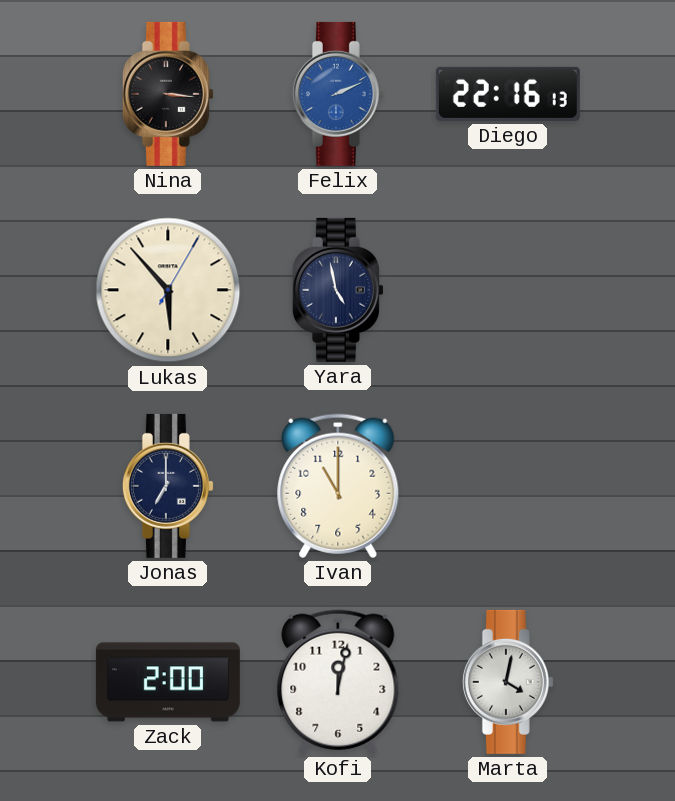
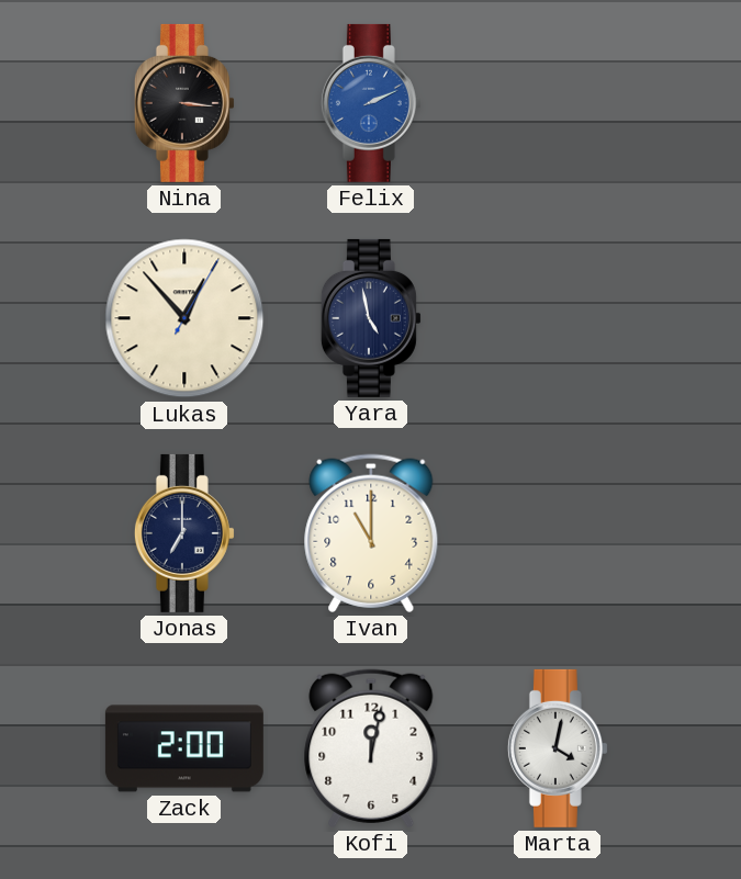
Diego: 22:16 -> none (508, 94)
Lukas: 5:53 -> 12:53 (184, 318)
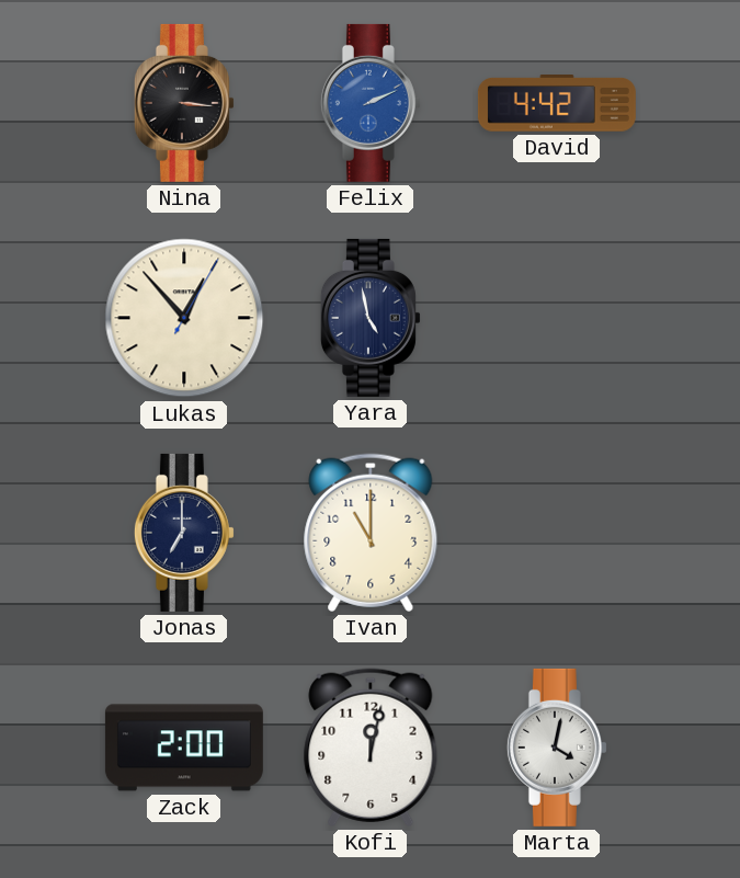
David: none -> 4:42 (557, 103)
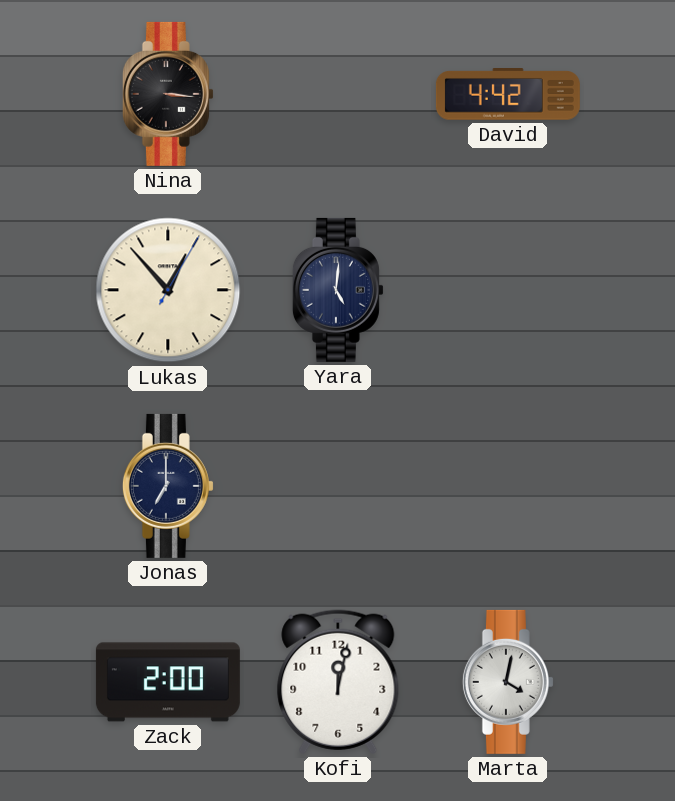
Felix: 2:11 -> none (371, 103)
Yara: 4:58 -> 5:01 (338, 290)
Ivan: 11:00 -> none (371, 533)
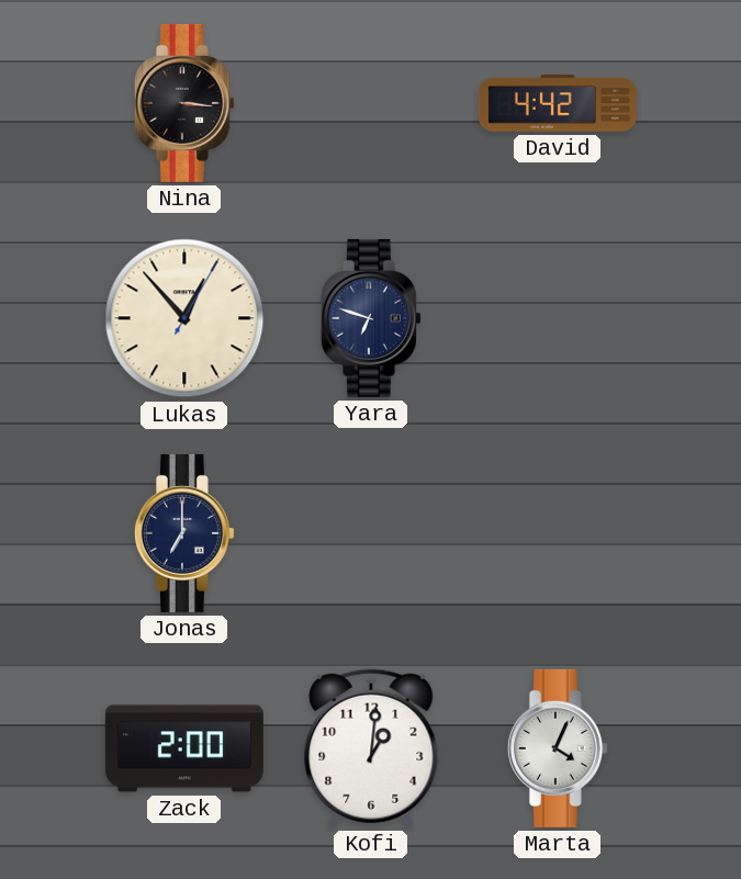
Yara: 5:01 -> 6:48 (371, 318)
Kofi: 12:02 -> 1:01 (371, 748)
Marta: 4:02 -> 4:04 (558, 748)
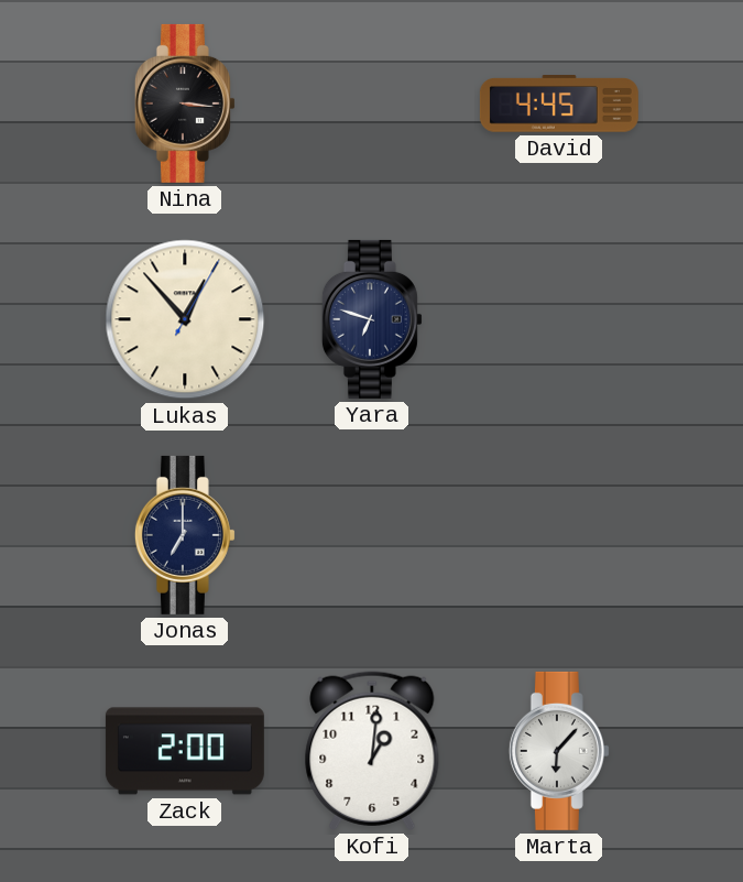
David: 4:42 -> 4:45 (559, 104)
Marta: 4:04 -> 6:07 (559, 751)
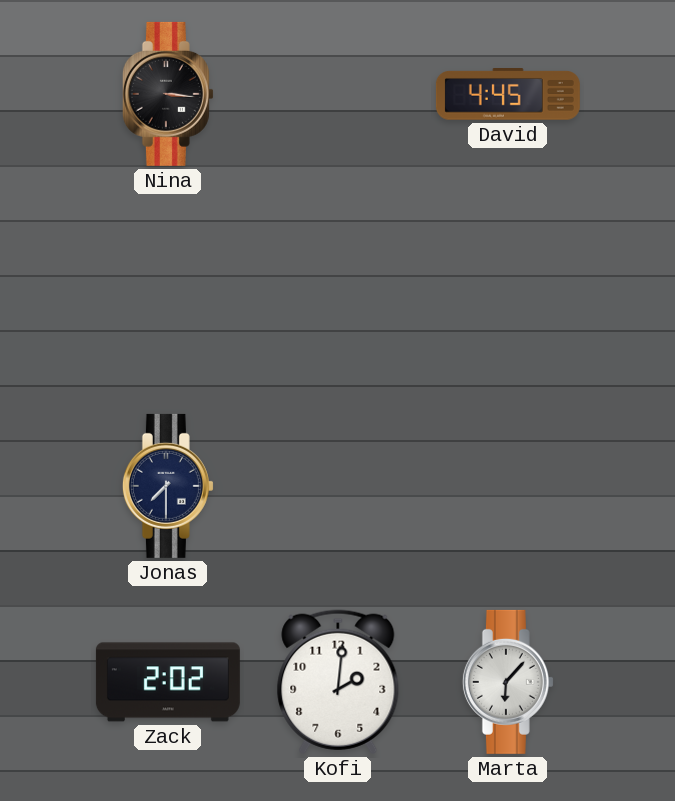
Lukas: 12:53 -> none (185, 319)
Yara: 6:48 -> none (372, 319)
Jonas: 7:00 -> 7:30 (168, 486)
Zack: 2:00 -> 2:02 (168, 682)
Kofi: 1:01 -> 2:01 (338, 682)
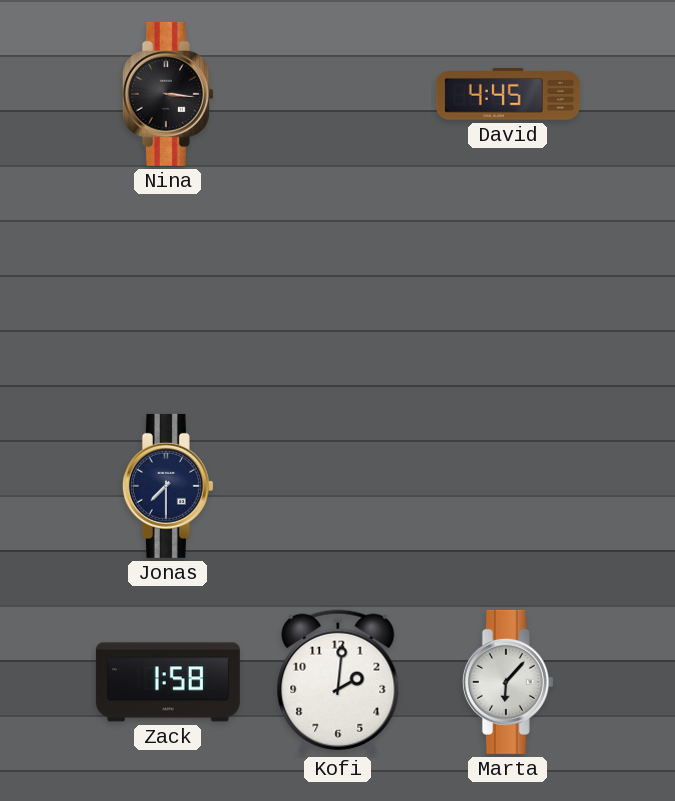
Zack: 2:02 -> 1:58 (168, 682)
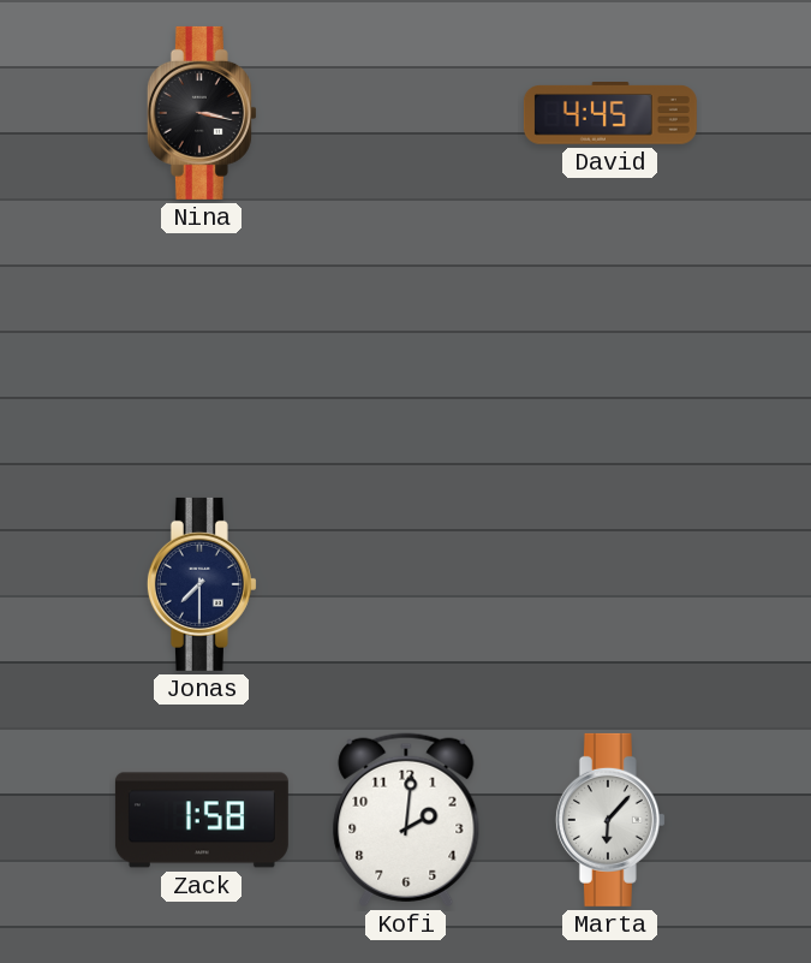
Nina: 3:16 -> 3:17 (202, 113)
